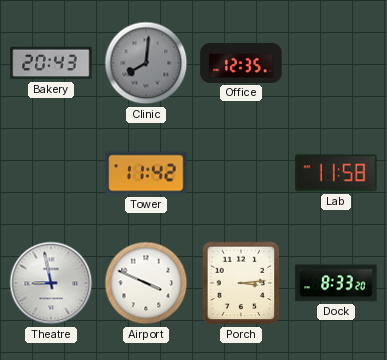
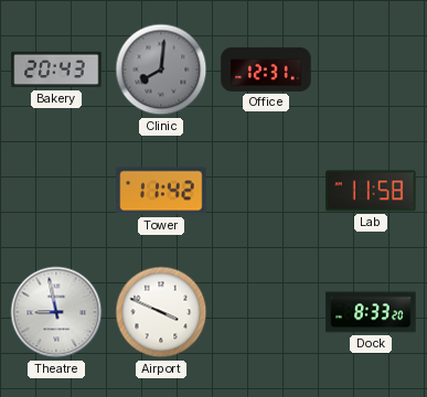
Office: 12:35 -> 12:31 (266, 69)
Porch: 3:14 -> none (241, 283)
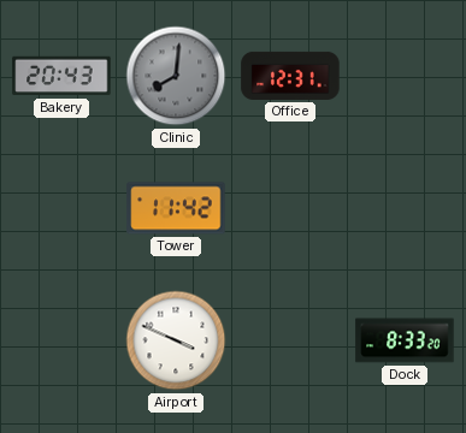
Lab: 11:58 -> none (371, 191)
Theatre: 8:58 -> none (56, 312)
